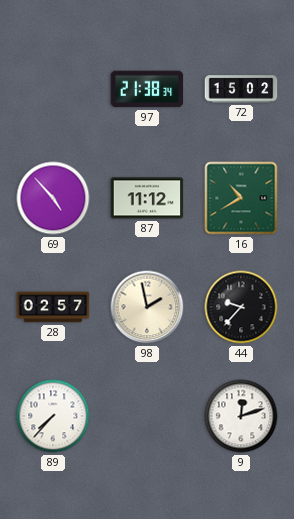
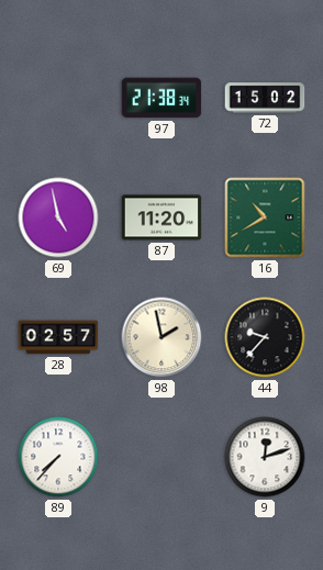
69: 4:53 -> 4:58 (58, 217)
87: 11:12 -> 11:20 (161, 217)
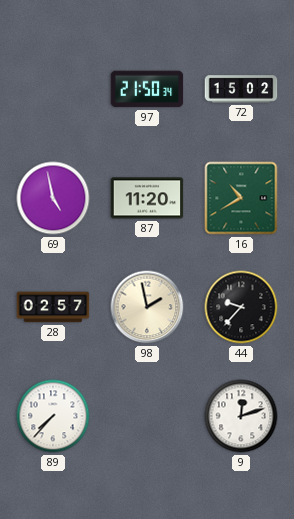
97: 21:38 -> 21:50 (147, 89)
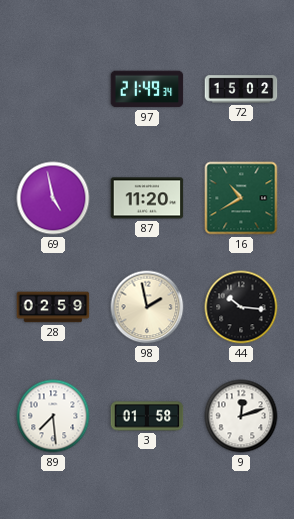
97: 21:50 -> 21:49 (147, 89)
28: 02:57 -> 02:59 (53, 307)
44: 9:37 -> 10:16 (241, 307)
89: 7:37 -> 7:29 (53, 416)
3: none -> 01:58 (147, 416)
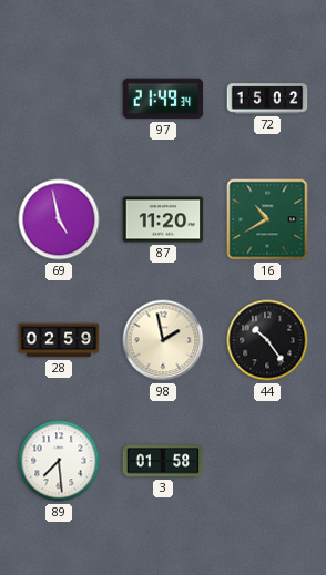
44: 10:16 -> 10:24 (267, 340)
9: 12:12 -> none (241, 416)
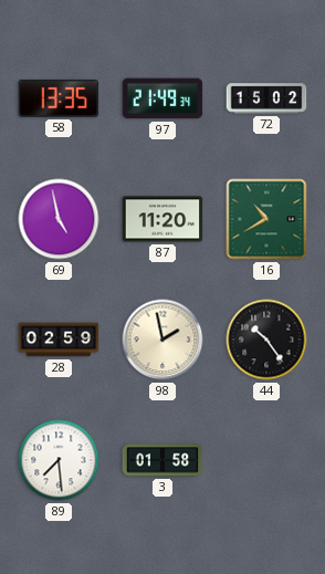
58: none -> 13:35 (59, 98)
